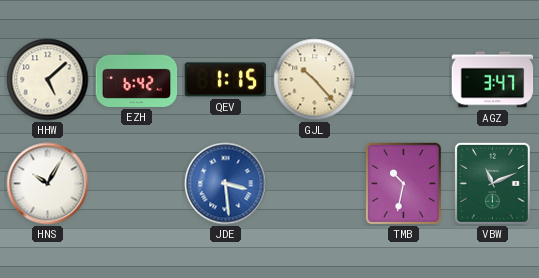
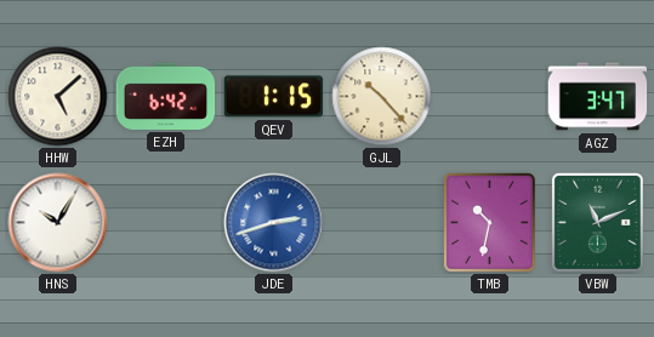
JDE: 3:29 -> 2:42 (274, 223)
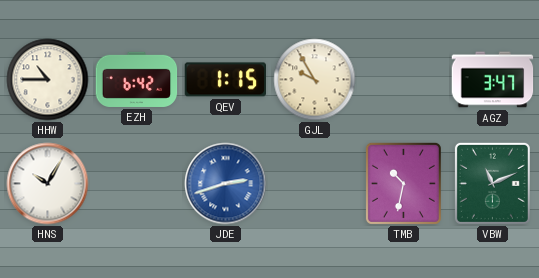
HHW: 5:08 -> 10:45 (48, 80)
GJL: 10:23 -> 9:55 (315, 80)
